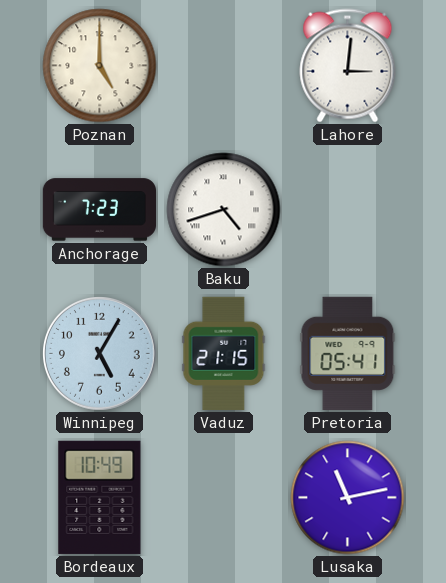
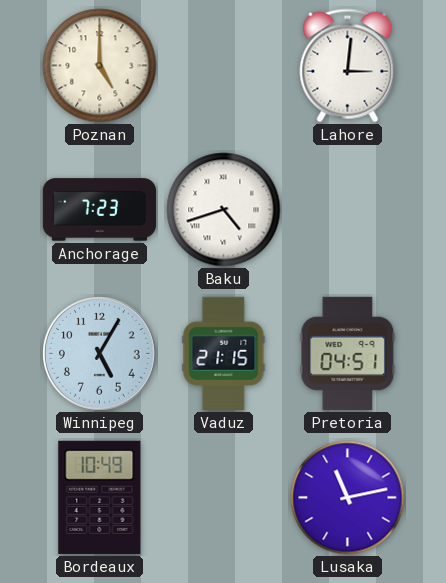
Pretoria: 05:41 -> 04:51 (348, 353)
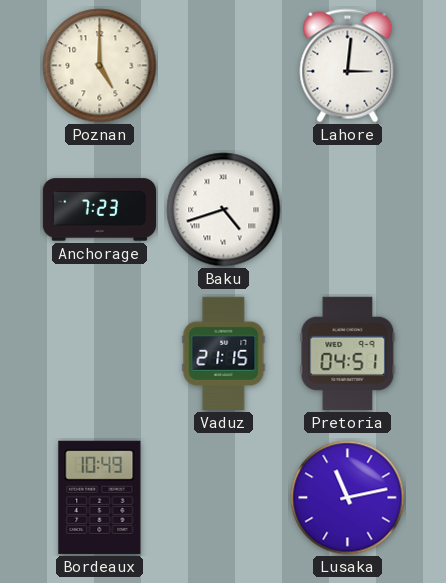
Winnipeg: 5:05 -> none (100, 354)
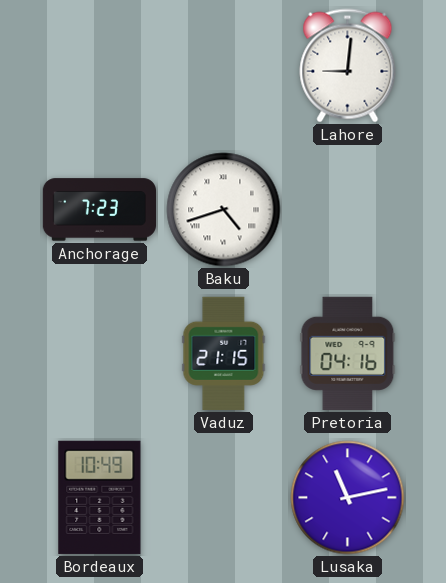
Poznan: 5:00 -> none (100, 66)
Lahore: 3:01 -> 9:01 (348, 66)
Pretoria: 04:51 -> 04:16 (348, 353)
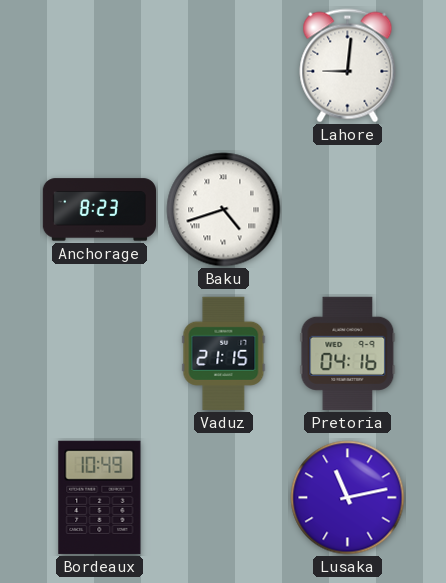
Anchorage: 7:23 -> 8:23 (99, 210)
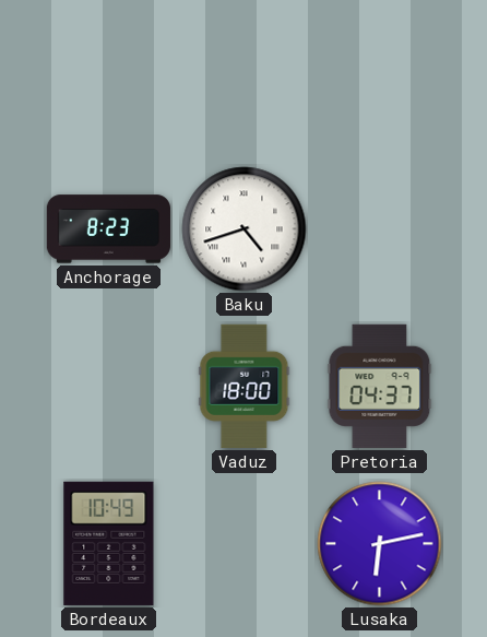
Lahore: 9:01 -> none (348, 66)
Vaduz: 21:15 -> 18:00 (245, 386)
Pretoria: 04:16 -> 04:37 (380, 386)
Lusaka: 11:13 -> 6:13 (380, 544)
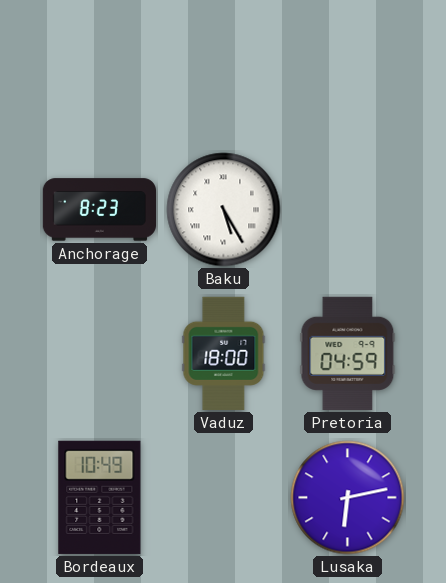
Baku: 4:42 -> 5:25 (224, 210)
Pretoria: 04:37 -> 04:59 (348, 353)
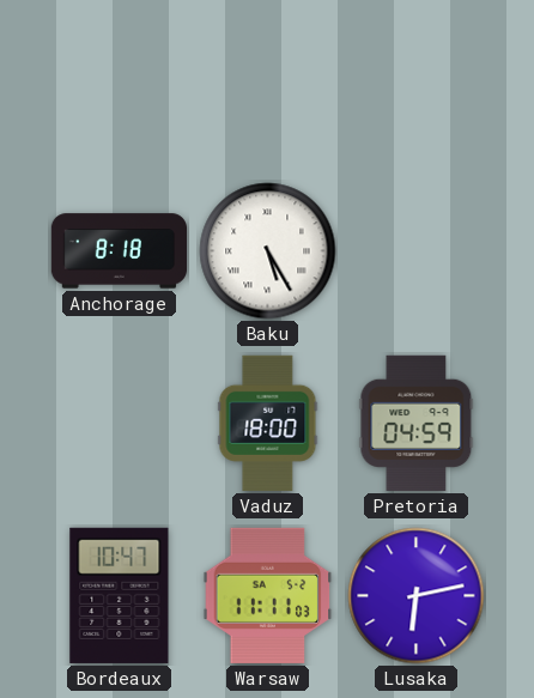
Anchorage: 8:23 -> 8:18 (119, 251)
Bordeaux: 10:49 -> 10:47 (120, 595)
Warsaw: none -> 11:11 (268, 595)
